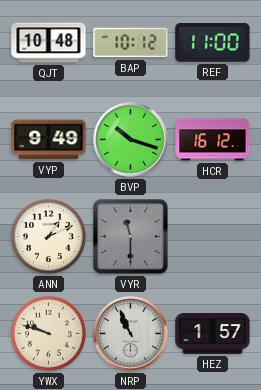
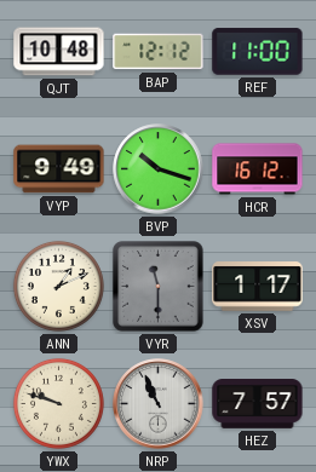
BAP: 10:12 -> 12:12 (159, 52)
XSV: none -> 1:17 (258, 287)
HEZ: 1:57 -> 7:57 (258, 404)
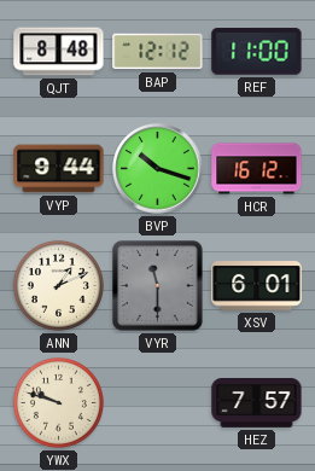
QJT: 10:48 -> 8:48 (59, 52)
VYP: 9:49 -> 9:44 (59, 169)
XSV: 1:17 -> 6:01 (257, 286)
NRP: 10:56 -> none (159, 404)
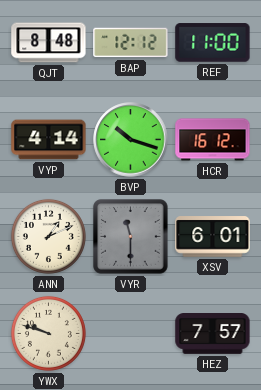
VYP: 9:44 -> 4:14 (49, 140)
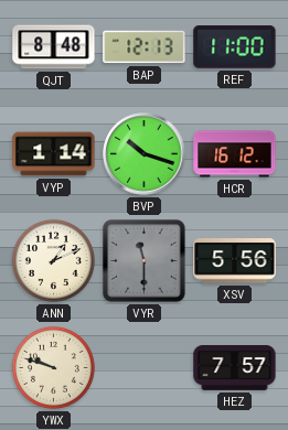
BAP: 12:12 -> 12:13 (145, 47)
VYP: 4:14 -> 1:14 (54, 154)
XSV: 6:01 -> 5:56 (235, 261)
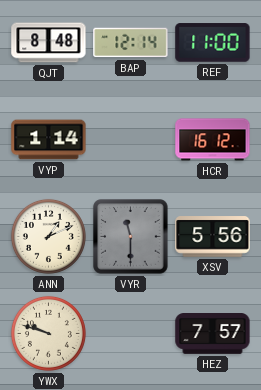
BAP: 12:13 -> 12:14 (131, 43)
BVP: 10:18 -> none (145, 154)
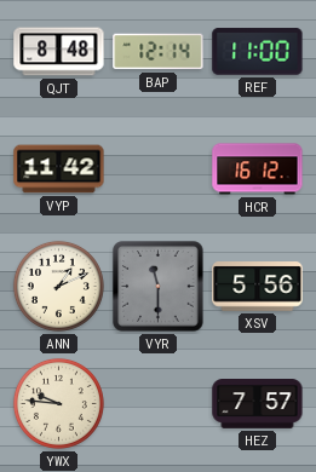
VYP: 1:14 -> 11:42 (59, 169)
YWX: 9:48 -> 9:46 (58, 403)
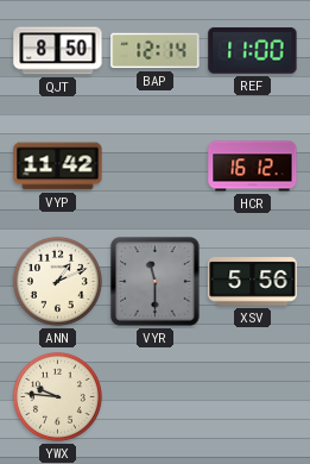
QJT: 8:48 -> 8:50 (58, 51)
HEZ: 7:57 -> none (258, 404)
